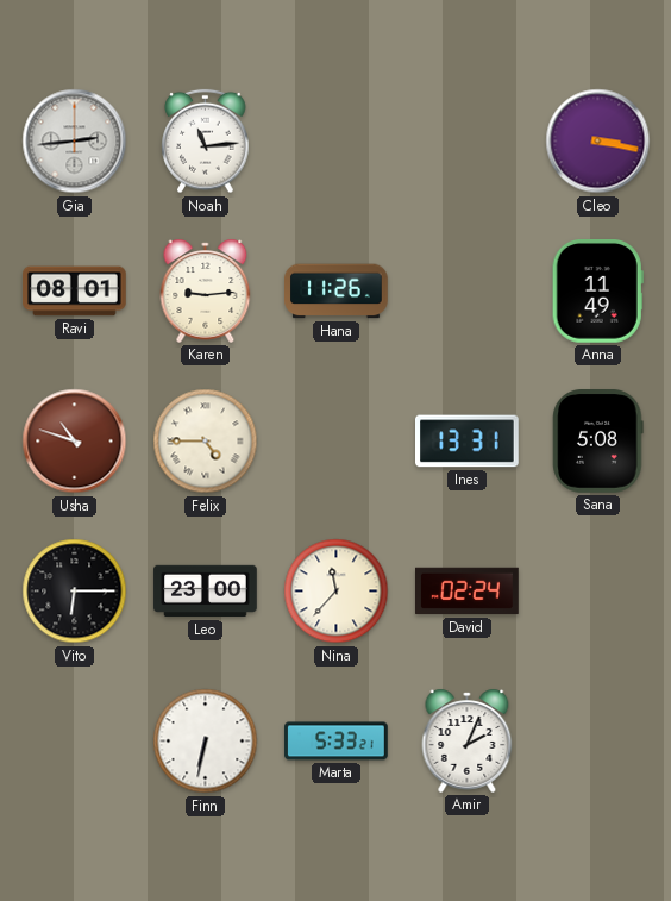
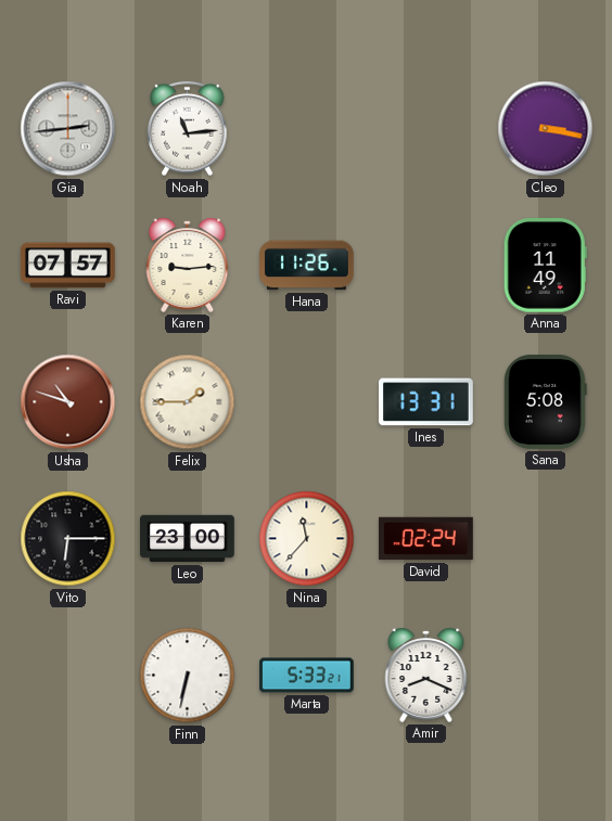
Ravi: 08:01 -> 07:57 (68, 266)
Felix: 4:45 -> 1:45 (188, 402)
Amir: 2:04 -> 8:19 (426, 675)
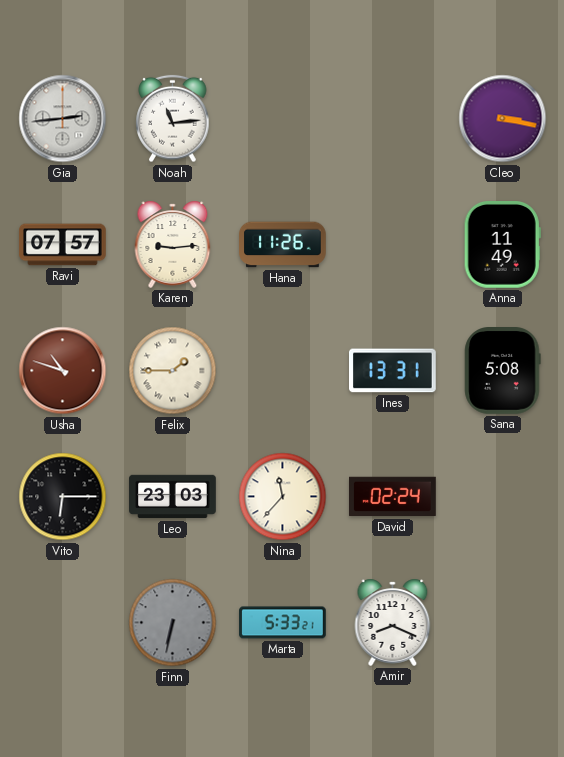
Leo: 23:00 -> 23:03 (173, 497)
Finn dial: white -> grey (173, 623)
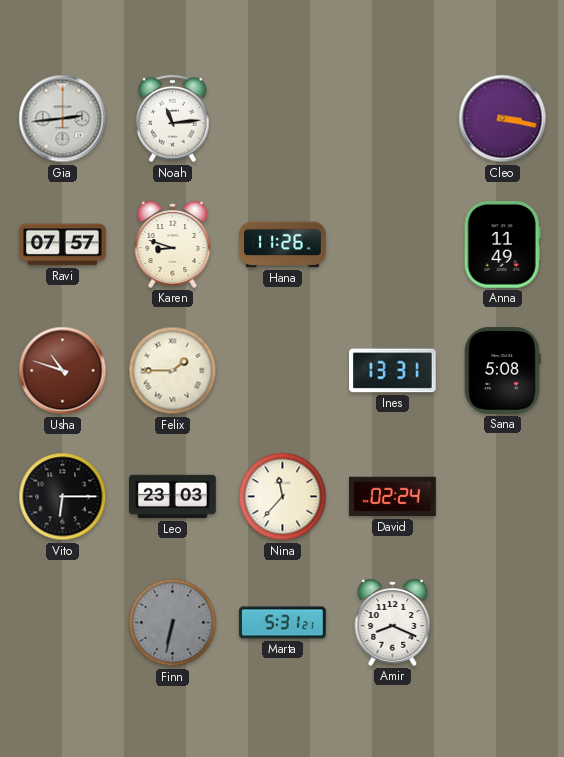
Karen: 9:14 -> 8:48 (173, 244)
Marta: 5:33 -> 5:31 (283, 623)
